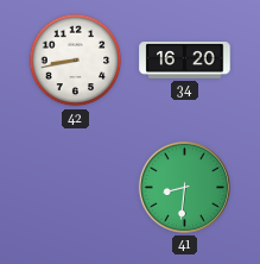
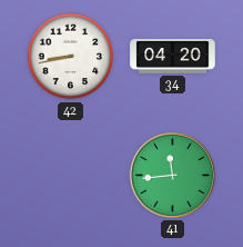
34: 16:20 -> 04:20 (173, 57)
41: 8:31 -> 11:44 (172, 175)
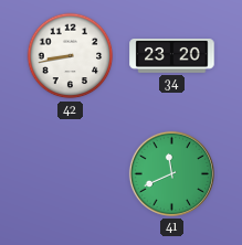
34: 04:20 -> 23:20 (172, 56)
41: 11:44 -> 11:41 (171, 173)
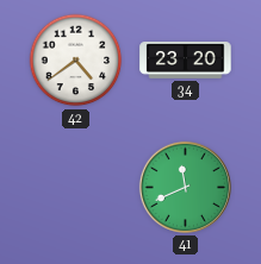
42: 8:43 -> 4:39 (76, 61)
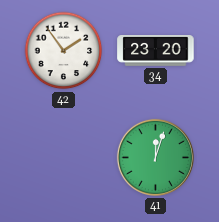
42: 4:39 -> 1:54 (64, 51)
41: 11:41 -> 12:03 (155, 157)
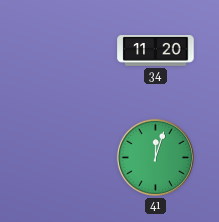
42: 1:54 -> none (64, 51)
34: 23:20 -> 11:20 (156, 51)
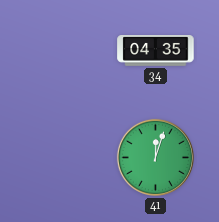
34: 11:20 -> 04:35 (156, 51)
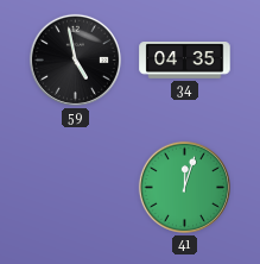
59: none -> 4:58 (75, 59)
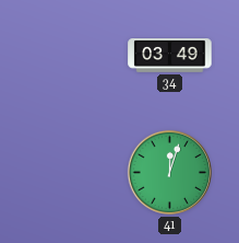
59: 4:58 -> none (75, 59)
34: 04:35 -> 03:49 (170, 56)
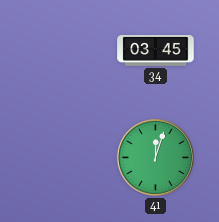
34: 03:49 -> 03:45 (156, 51)
